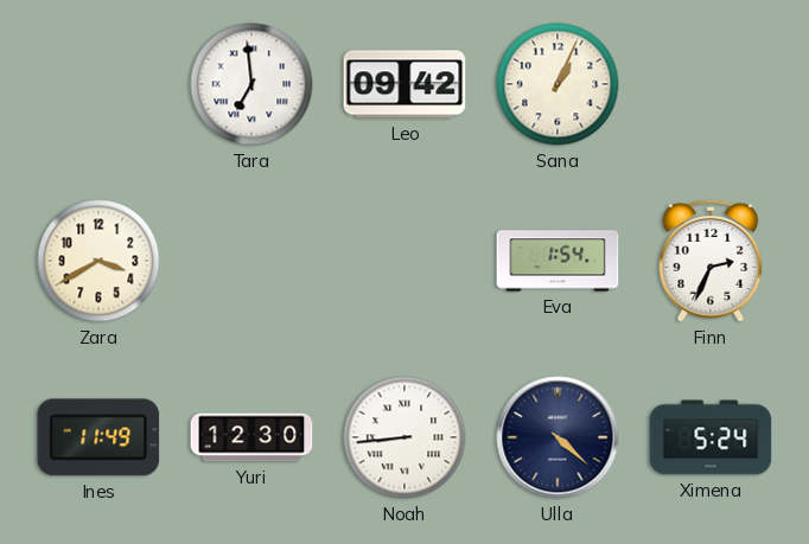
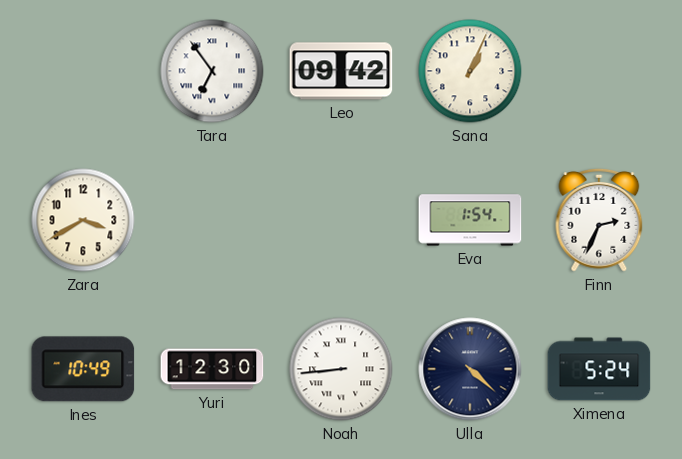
Tara: 6:59 -> 6:54 (212, 71)
Ines: 11:49 -> 10:49 (83, 369)
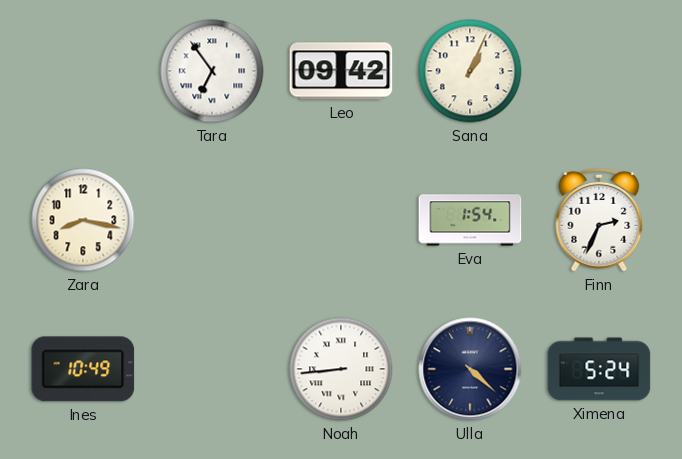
Zara: 3:40 -> 8:17 (83, 220)
Yuri: 12:30 -> none (212, 369)
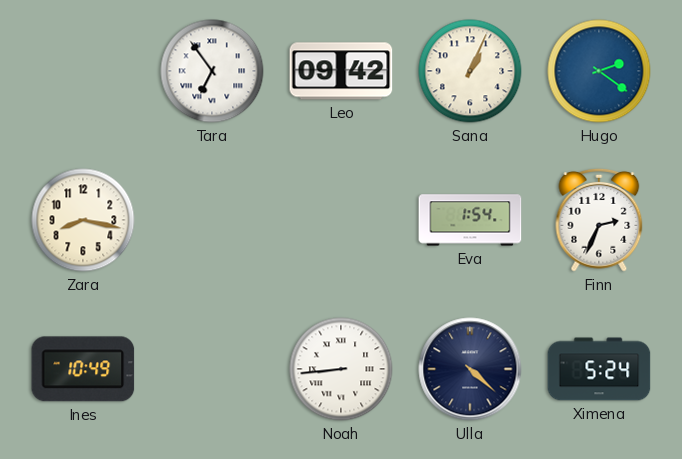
Hugo: none -> 2:21 (599, 71)
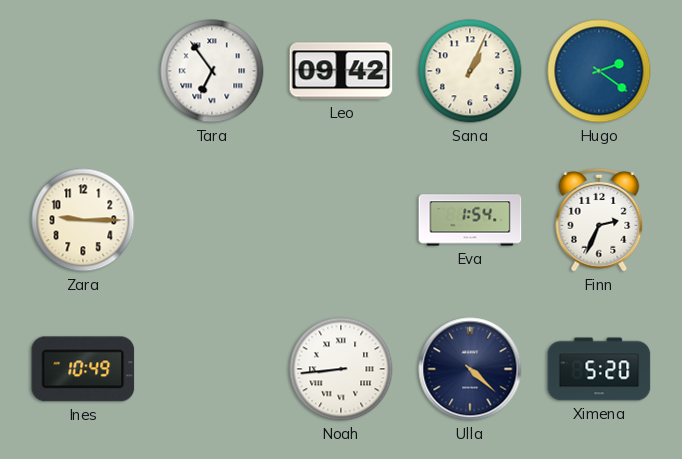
Zara: 8:17 -> 9:15 (83, 220)
Ximena: 5:24 -> 5:20 (599, 369)
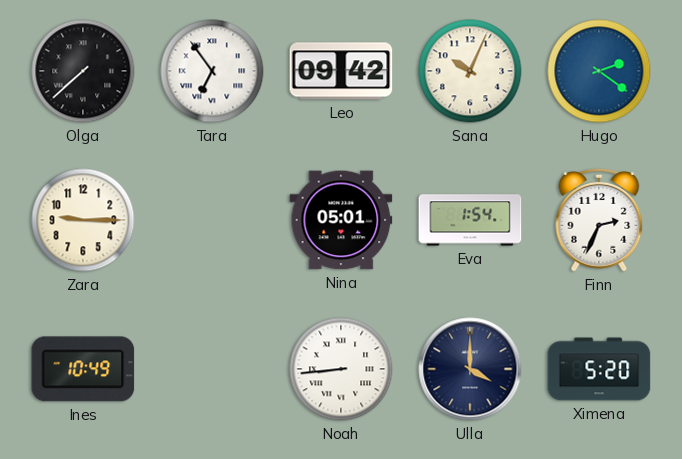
Olga: none -> 7:38 (83, 71)
Sana: 1:04 -> 10:04 (470, 71)
Nina: none -> 05:01 (341, 220)
Ulla: 4:22 -> 4:00 (470, 369)
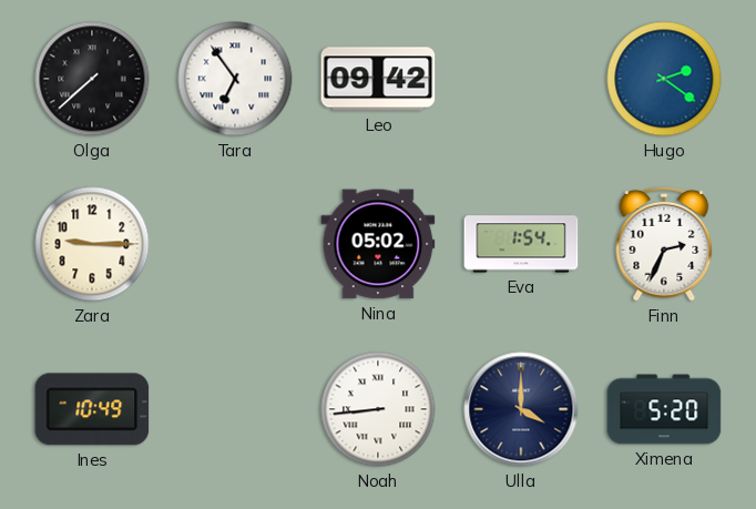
Sana: 10:04 -> none (470, 71)
Nina: 05:01 -> 05:02 (378, 244)
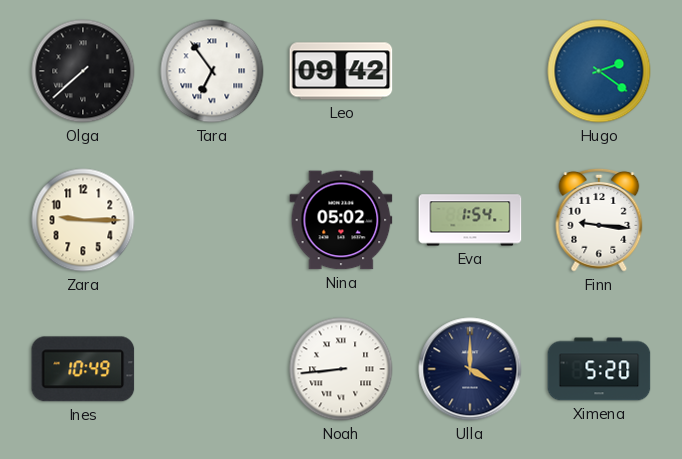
Finn: 2:34 -> 9:16 (599, 220)
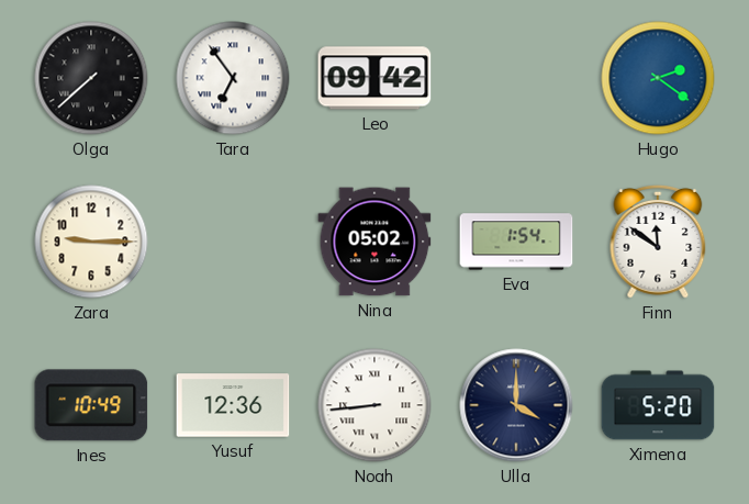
Finn: 9:16 -> 11:51 (658, 242)
Yusuf: none -> 12:36 (233, 405)
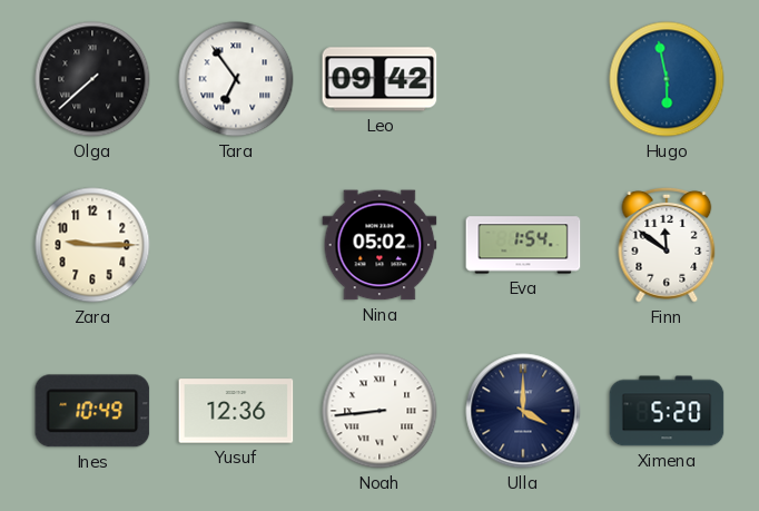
Hugo: 2:21 -> 5:58 (667, 79)
